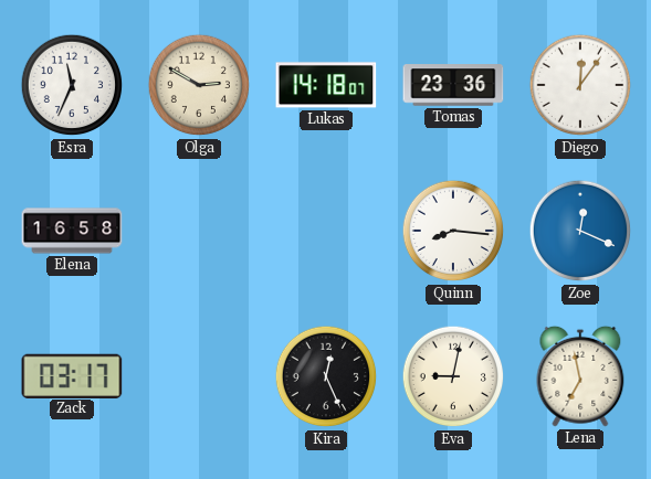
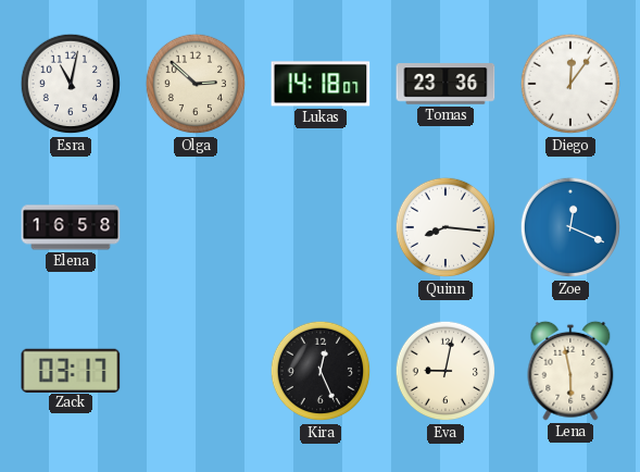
Esra: 11:34 -> 11:02 (71, 84)
Olga: 2:50 -> 2:52 (196, 84)
Lena: 6:58 -> 5:58 (570, 371)
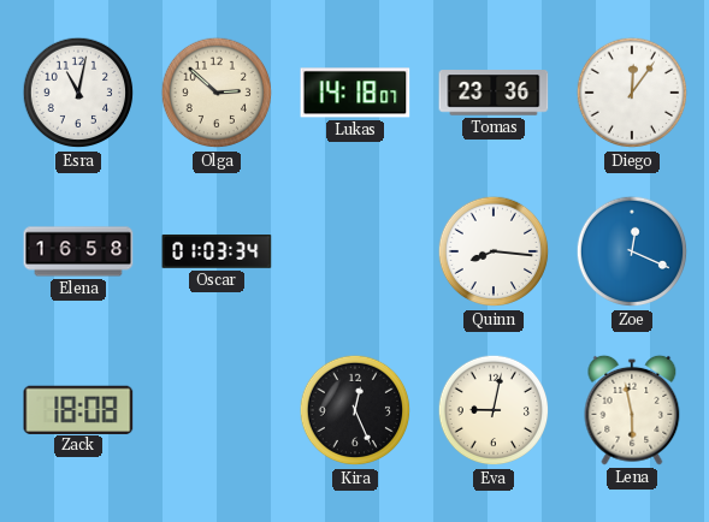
Oscar: none -> 01:03 (217, 251)
Zack: 03:17 -> 18:08 (78, 409)
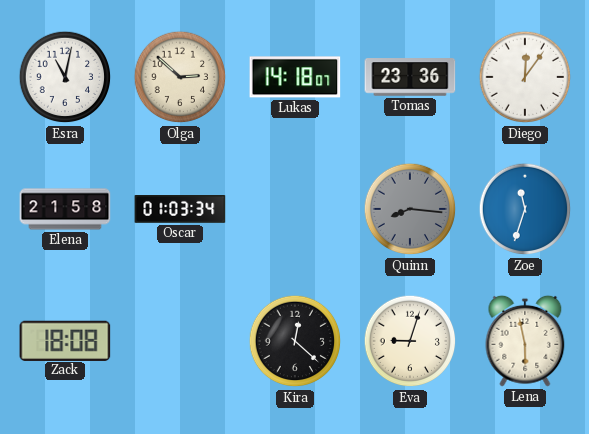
Elena: 16:58 -> 21:58 (65, 209)
Quinn dial: white -> grey (410, 209)
Zoe: 12:19 -> 11:33 (525, 209)
Kira: 12:26 -> 12:22 (295, 341)
Eva: 9:02 -> 9:03 (410, 341)
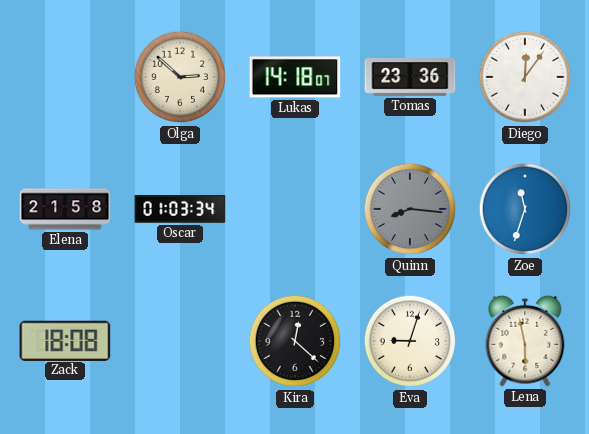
Esra: 11:02 -> none (65, 77)
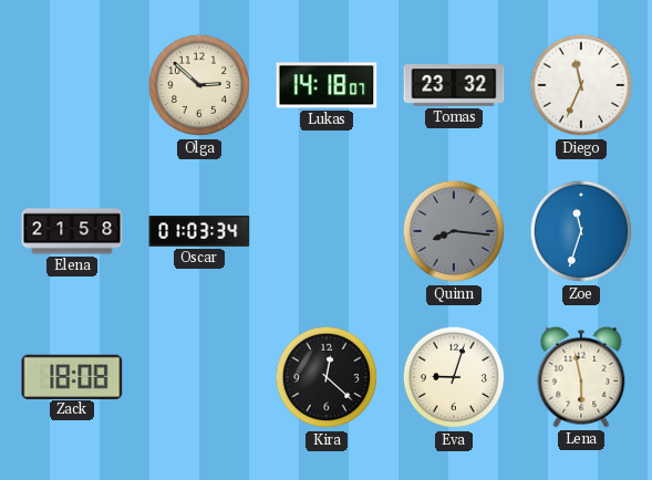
Tomas: 23:36 -> 23:32 (454, 85)
Diego: 12:06 -> 11:34 (581, 85)
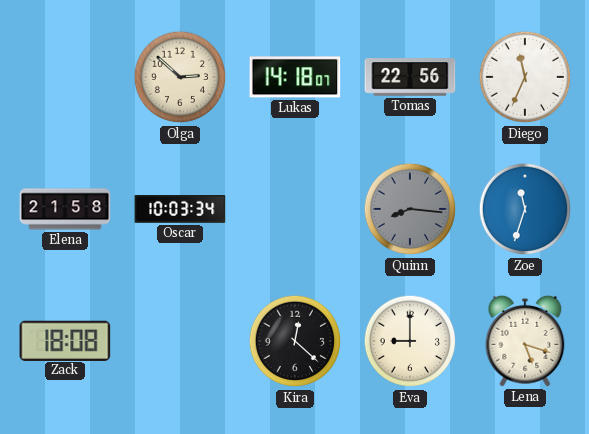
Tomas: 23:32 -> 22:56 (410, 77)
Oscar: 01:03 -> 10:03 (180, 209)
Eva: 9:03 -> 9:00 (410, 341)
Lena: 5:58 -> 5:18 (525, 341)
